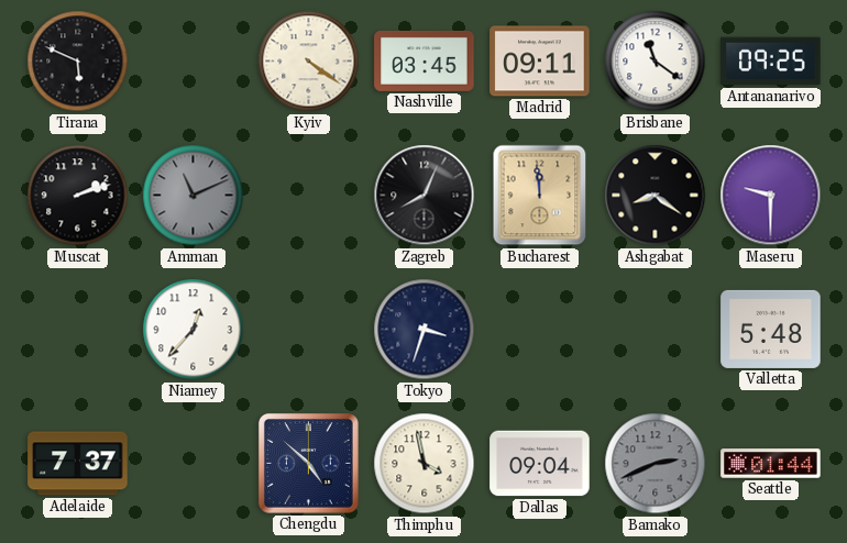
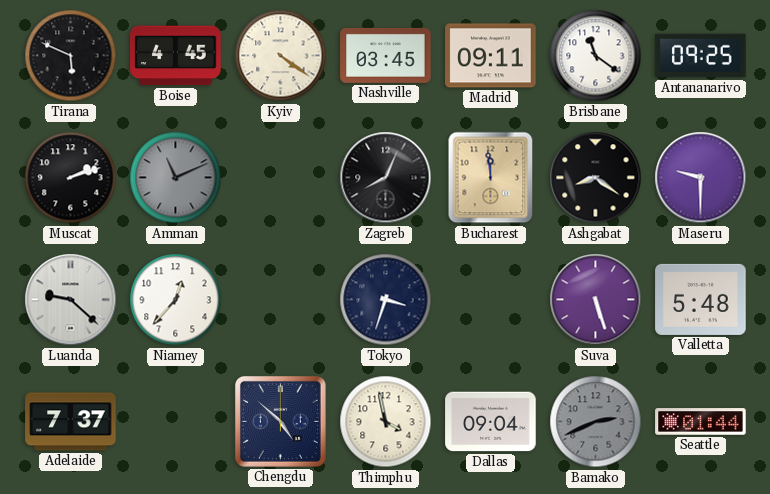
Boise: none -> 4:45 (176, 56)
Luanda: none -> 9:22 (71, 300)
Suva: none -> 5:27 (596, 300)
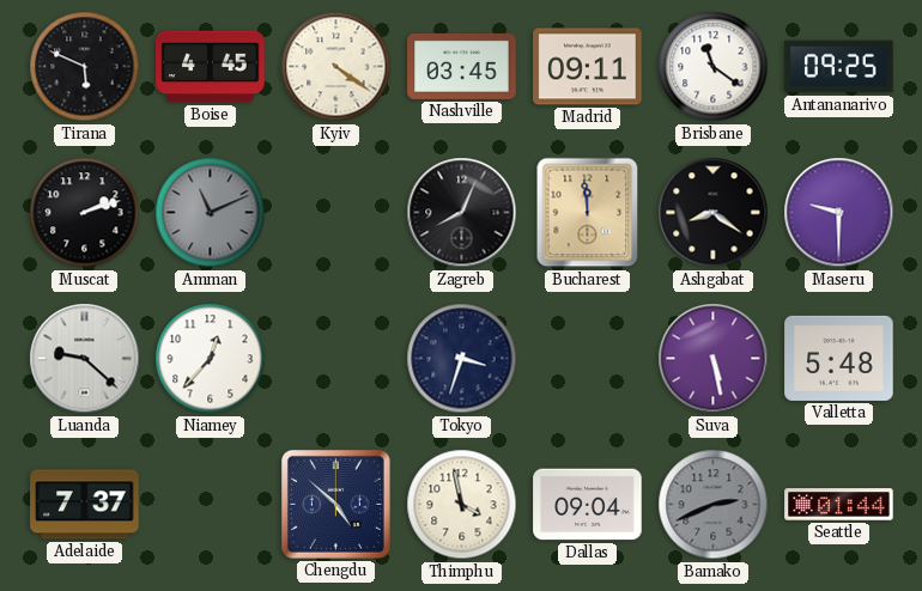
Suva: 5:27 -> 5:28 (714, 359)
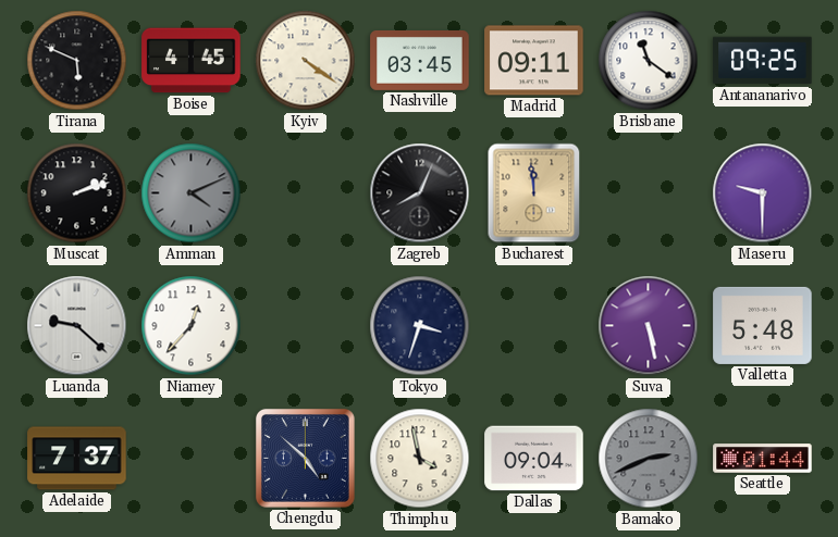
Amman: 11:11 -> 4:11 (192, 193)
Ashgabat: 8:21 -> none (714, 213)
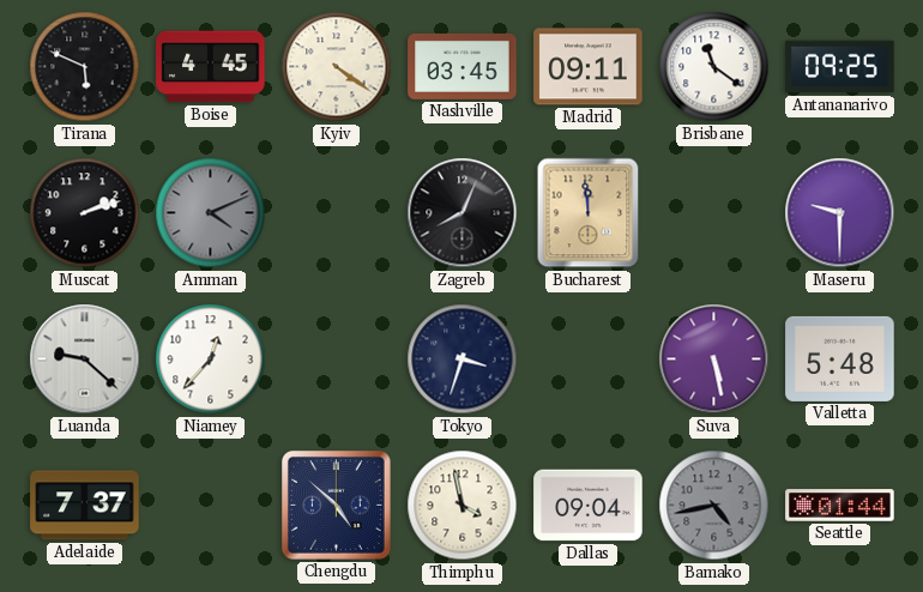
Bamako: 2:41 -> 4:43 (714, 506)
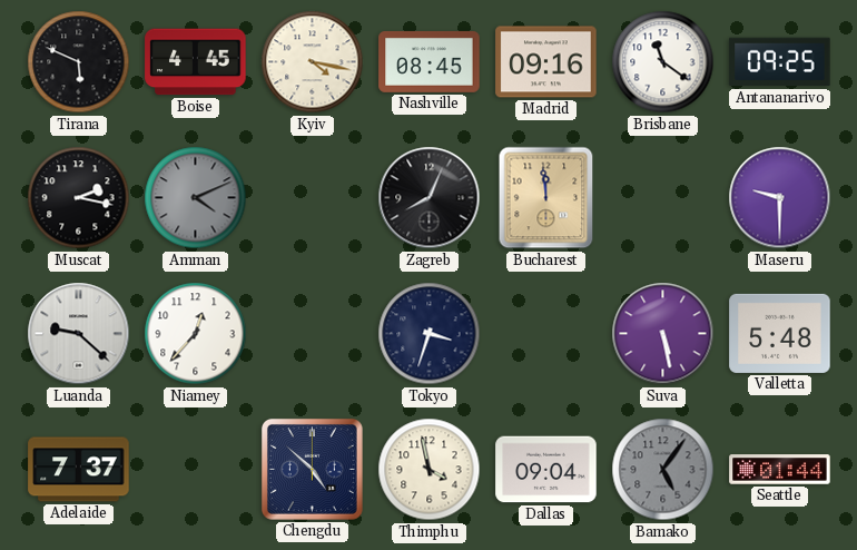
Kyiv: 4:21 -> 4:17 (313, 62)
Nashville: 03:45 -> 08:45 (430, 61)
Madrid: 09:11 -> 09:16 (546, 62)
Muscat: 2:12 -> 2:17 (79, 198)
Bamako: 4:43 -> 5:06 (663, 470)
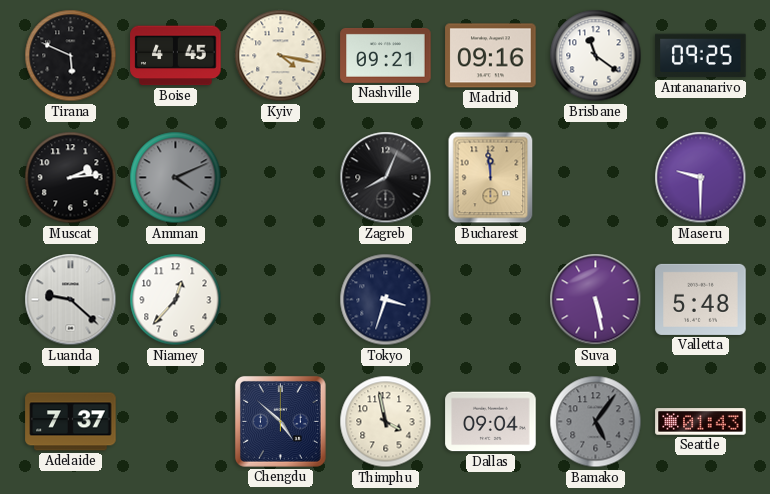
Nashville: 08:45 -> 09:21 (386, 55)
Muscat: 2:17 -> 2:14 (71, 178)
Seattle: 01:44 -> 01:43 (701, 422)
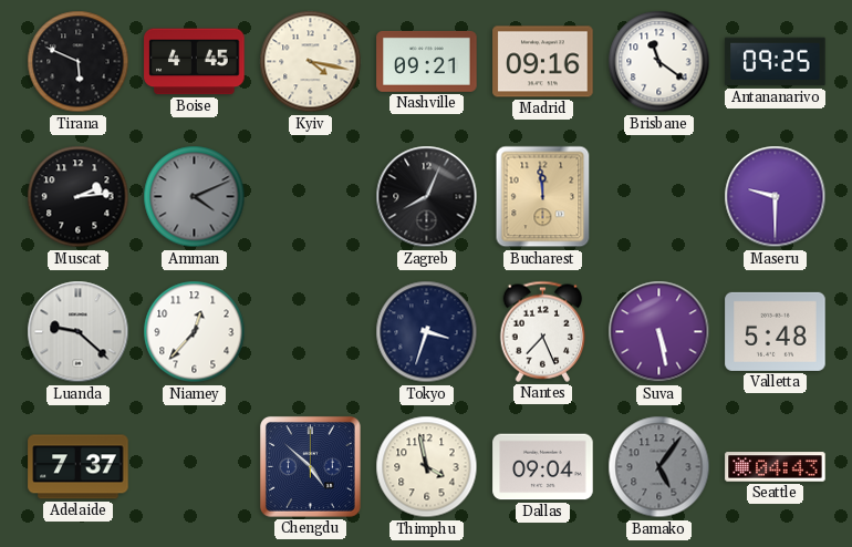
Nantes: none -> 7:26 (543, 331)
Seattle: 01:43 -> 04:43 (776, 467)
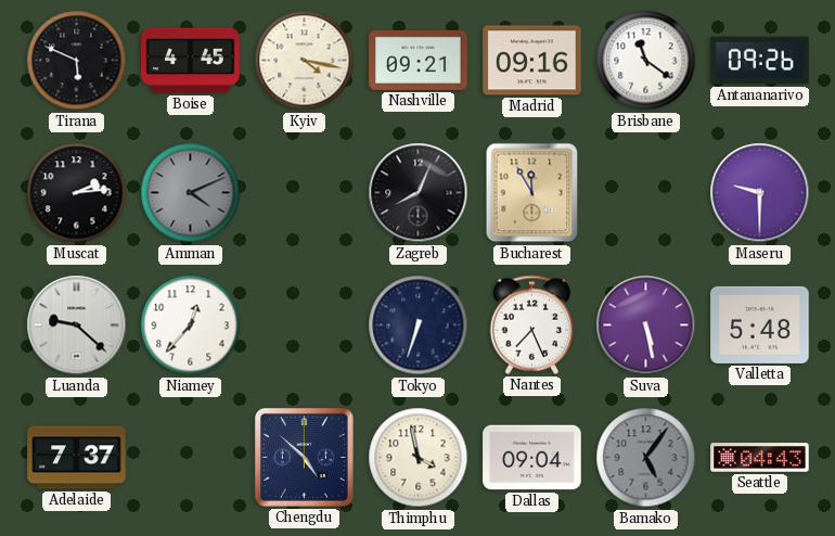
Antananarivo: 09:25 -> 09:26 (760, 61)
Bucharest: 11:59 -> 11:55 (532, 193)
Tokyo: 3:33 -> 6:33 (419, 326)
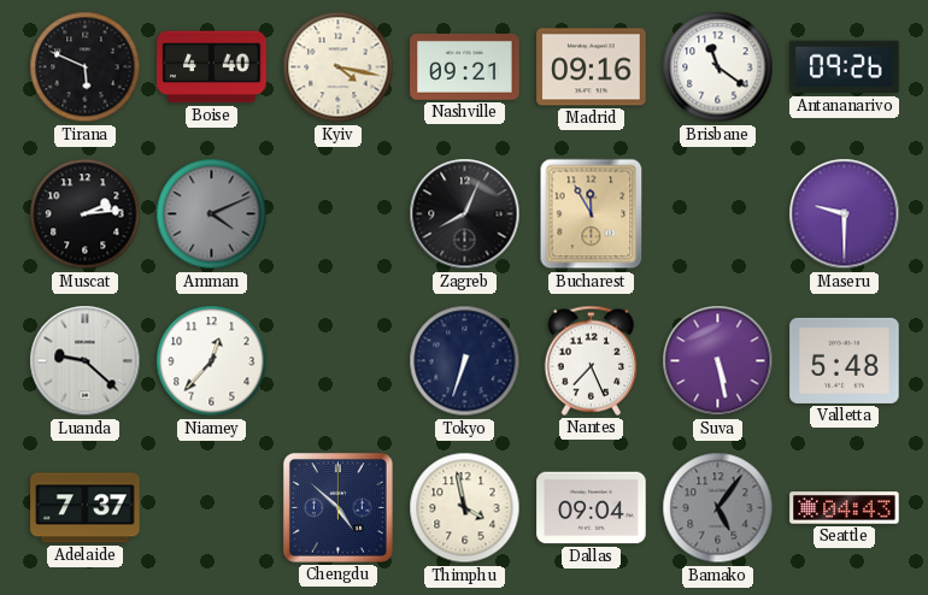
Boise: 4:45 -> 4:40 (212, 67)
